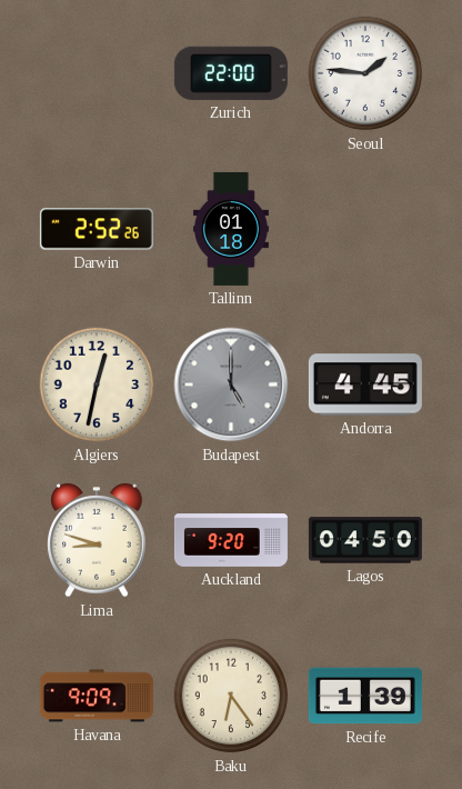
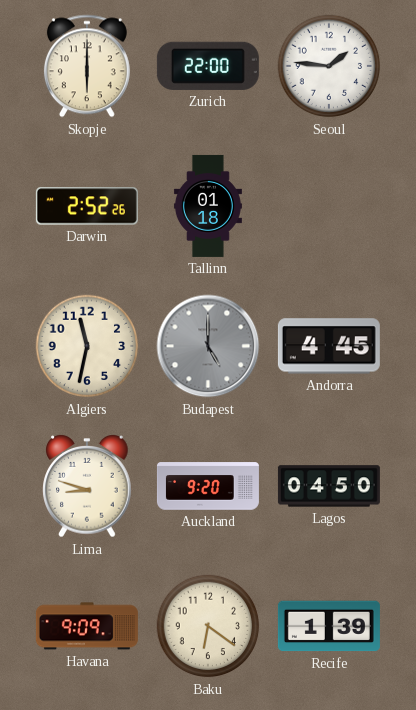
Skopje: none -> 6:00 (87, 66)
Algiers: 12:32 -> 11:32 (87, 346)
Baku: 6:24 -> 6:21 (208, 626)
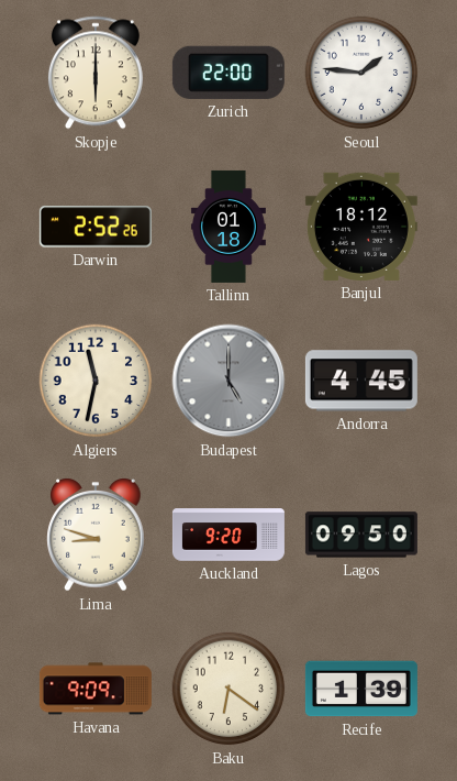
Banjul: none -> 18:12 (361, 227)
Lagos: 04:50 -> 09:50 (361, 535)
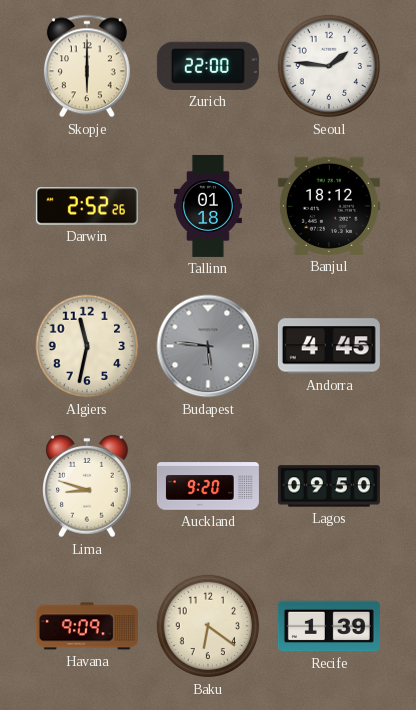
Budapest: 5:00 -> 5:46 (208, 346)
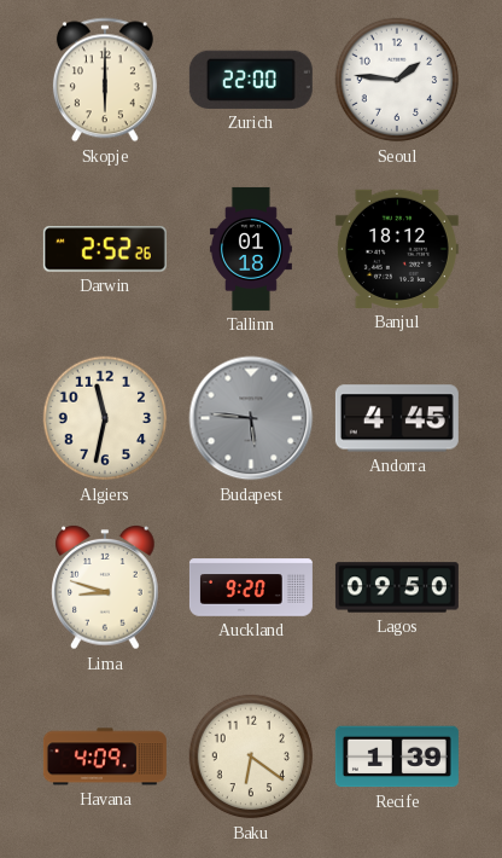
Havana: 9:09 -> 4:09 (105, 756)
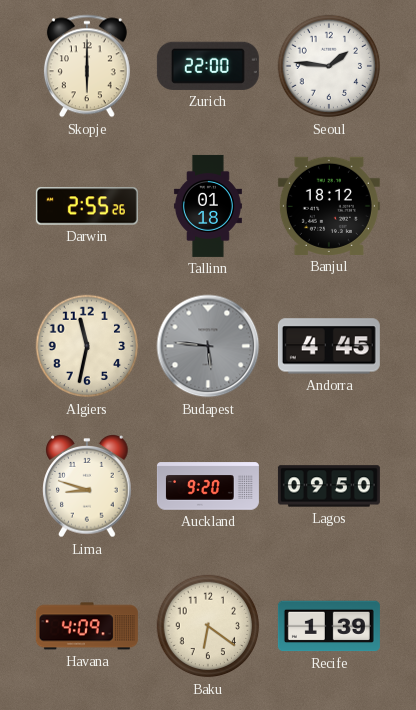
Darwin: 2:52 -> 2:55 (87, 206)
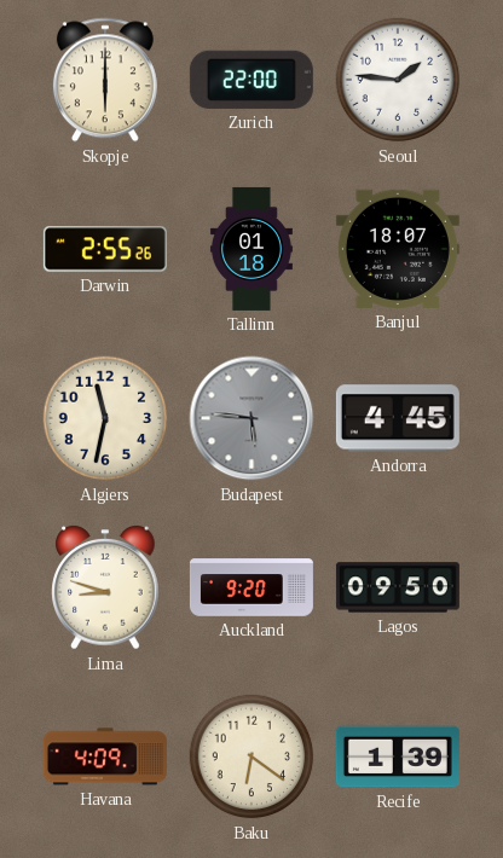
Banjul: 18:12 -> 18:07 (398, 249)
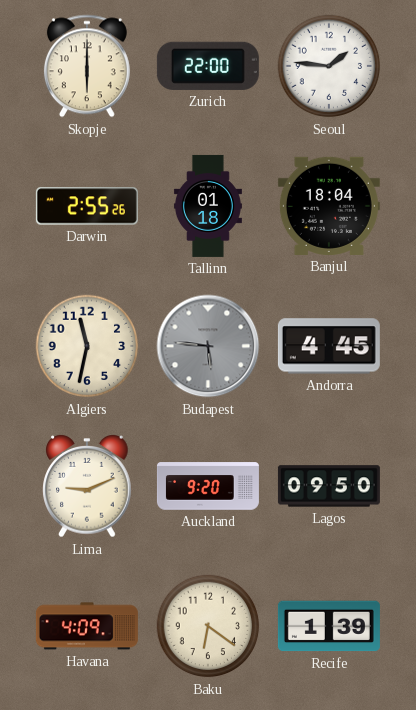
Banjul: 18:07 -> 18:04 (329, 206)
Lima: 8:48 -> 9:11 (87, 487)
